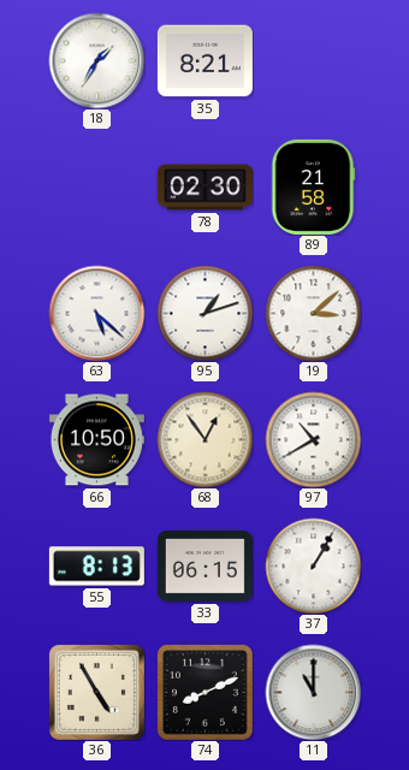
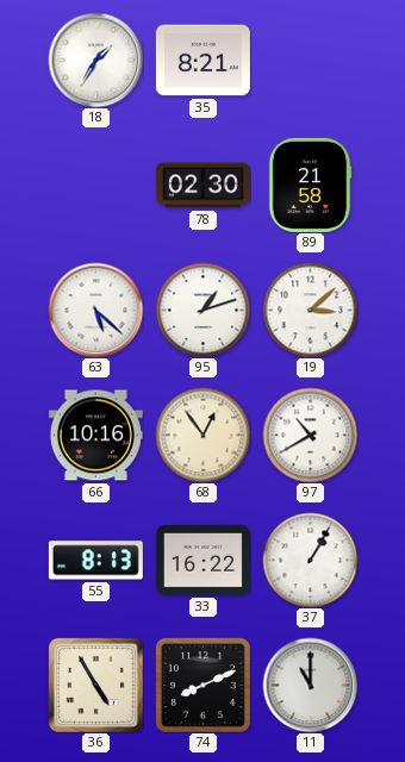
66: 10:50 -> 10:16 (95, 436)
33: 06:15 -> 16:22 (202, 560)
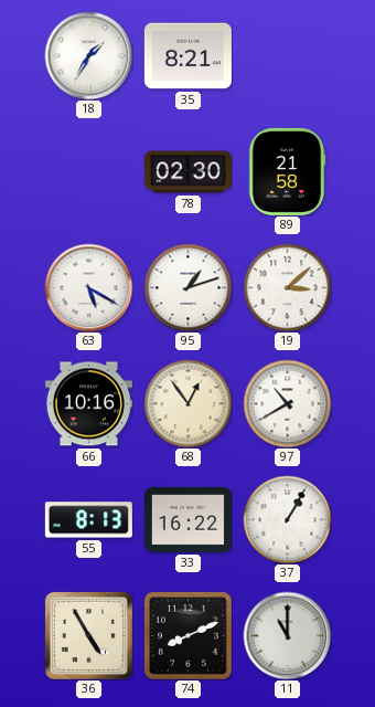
63: 5:22 -> 5:20 (88, 287)
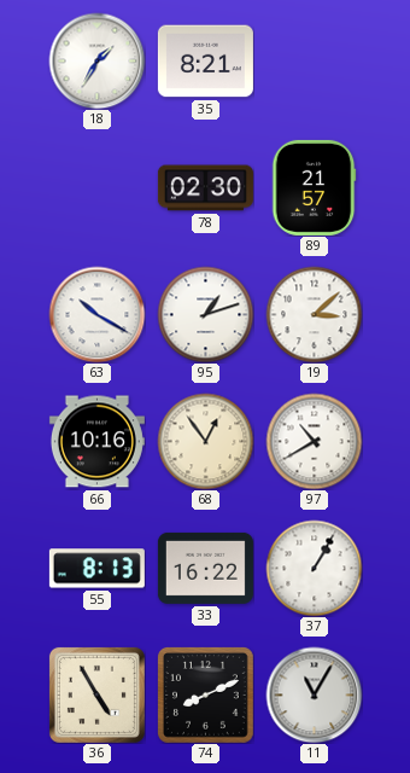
89: 21:58 -> 21:57 (314, 187)
63: 5:20 -> 10:20 (96, 314)
11: 11:00 -> 11:05 (314, 694)
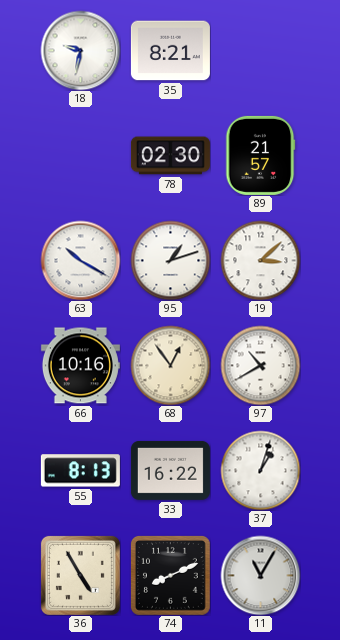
18: 1:35 -> 9:32 (80, 50)
37: 1:05 -> 1:03 (260, 470)
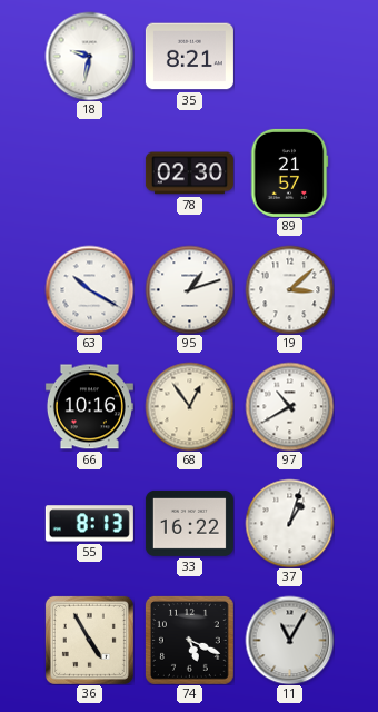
74: 8:11 -> 5:19 (190, 641)
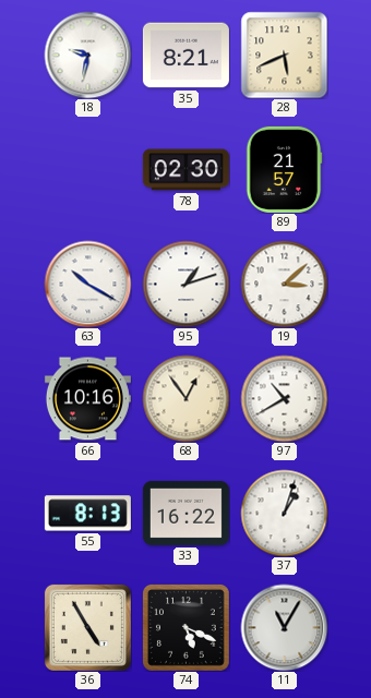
28: none -> 5:41 (284, 55)
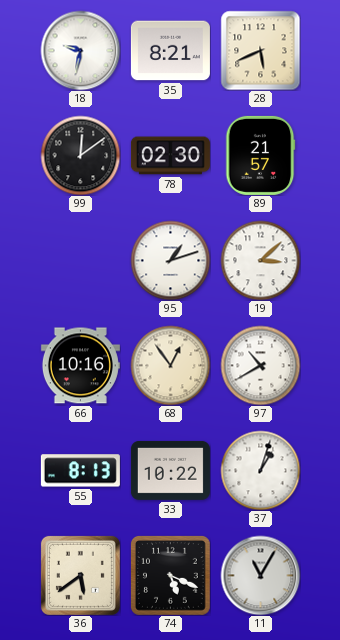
99: none -> 12:09 (80, 155)
63: 10:20 -> none (87, 284)
33: 16:22 -> 10:22 (170, 470)
36: 4:55 -> 5:39 (80, 575)
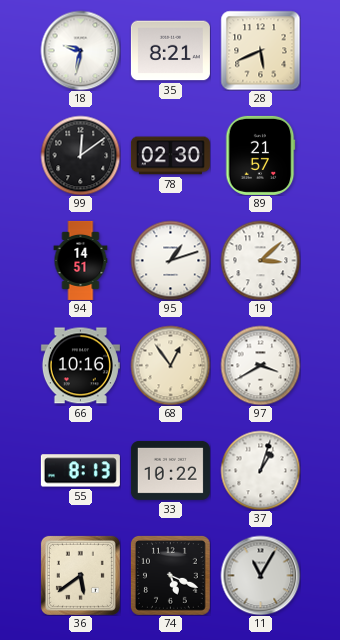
94: none -> 14:51 (81, 260)
97: 10:40 -> 3:40 (260, 365)
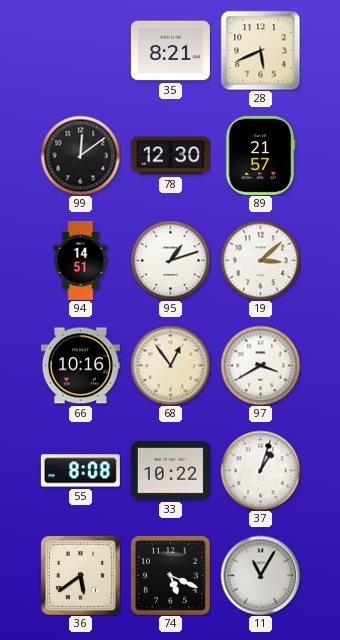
18: 9:32 -> none (80, 50)
78: 02:30 -> 12:30 (170, 156)
55: 8:13 -> 8:08 (80, 471)
